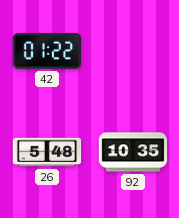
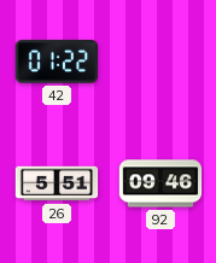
26: 5:48 -> 5:51 (57, 183)
92: 10:35 -> 09:46 (160, 183)
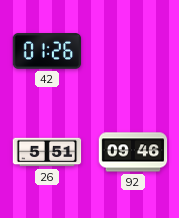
42: 01:22 -> 01:26 (47, 51)
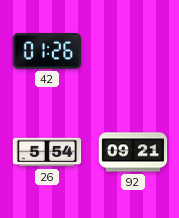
26: 5:51 -> 5:54 (47, 152)
92: 09:46 -> 09:21 (133, 152)
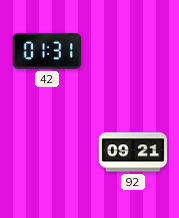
42: 01:26 -> 01:31 (47, 51)
26: 5:54 -> none (47, 152)
